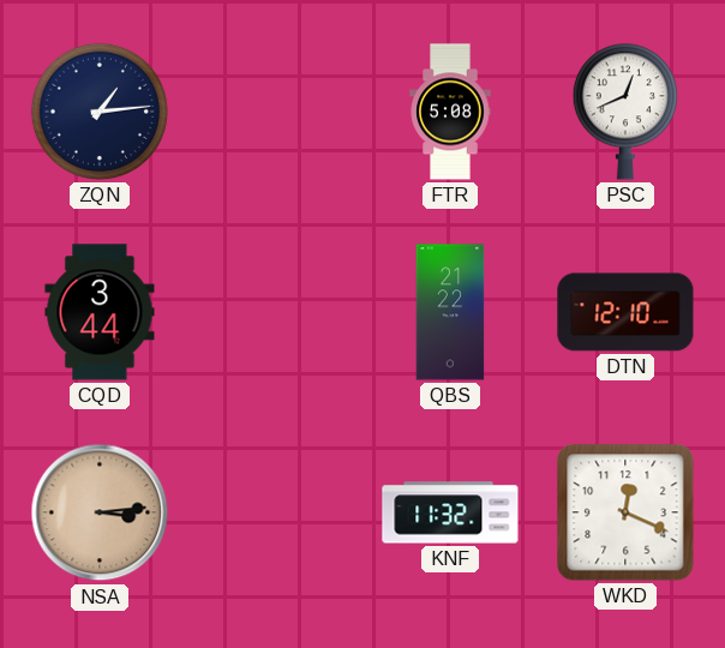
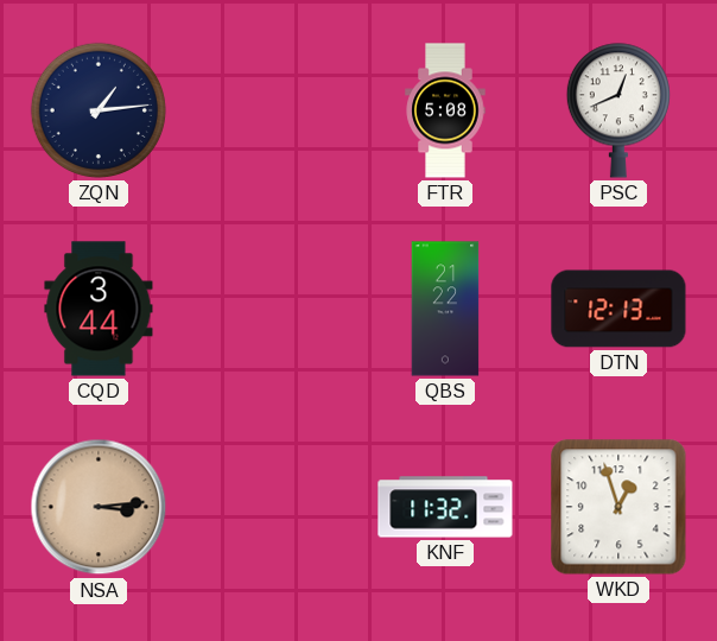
DTN: 12:10 -> 12:13 (618, 309)
WKD: 12:19 -> 12:57 (618, 507)
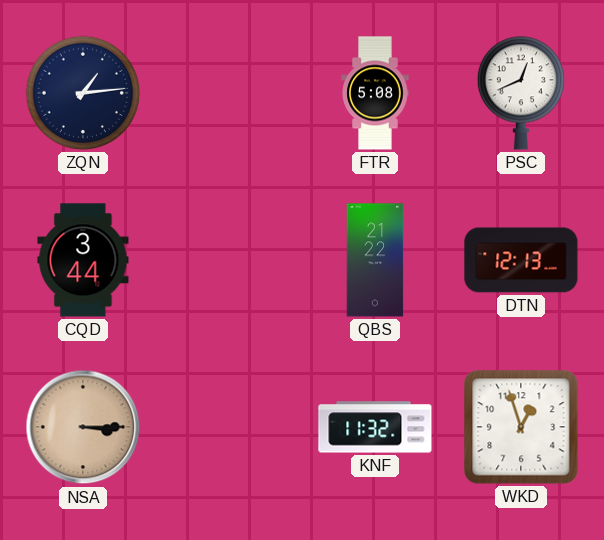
NSA: 3:14 -> 3:15 (83, 427)
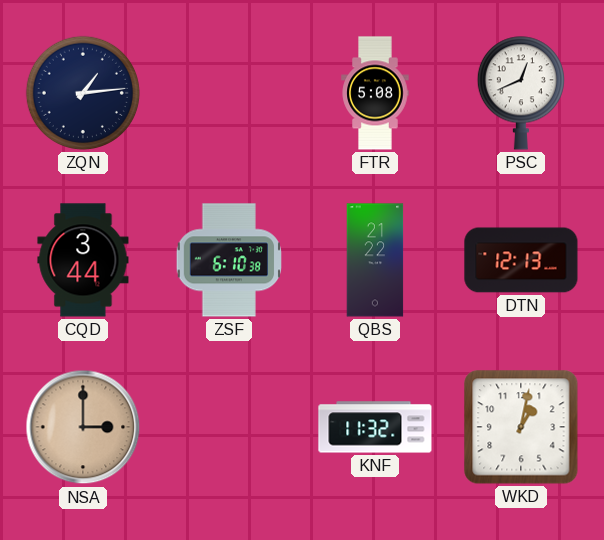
ZSF: none -> 6:10 (229, 260)
NSA: 3:15 -> 3:00 (83, 427)
WKD: 12:57 -> 1:02 (521, 427)
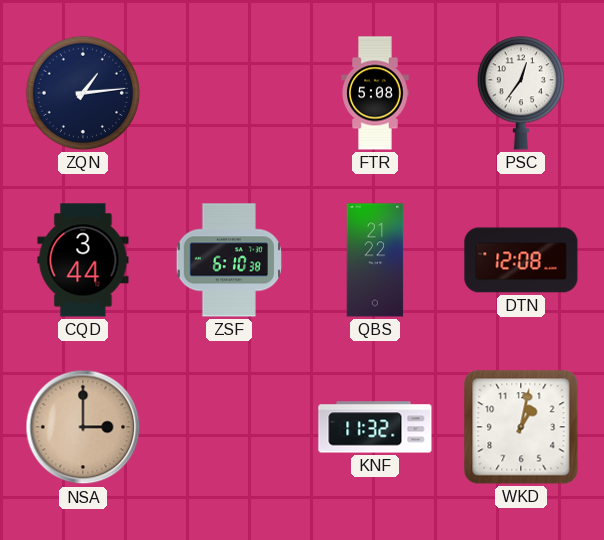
PSC: 12:41 -> 12:36 (521, 93)
DTN: 12:13 -> 12:08 (521, 260)
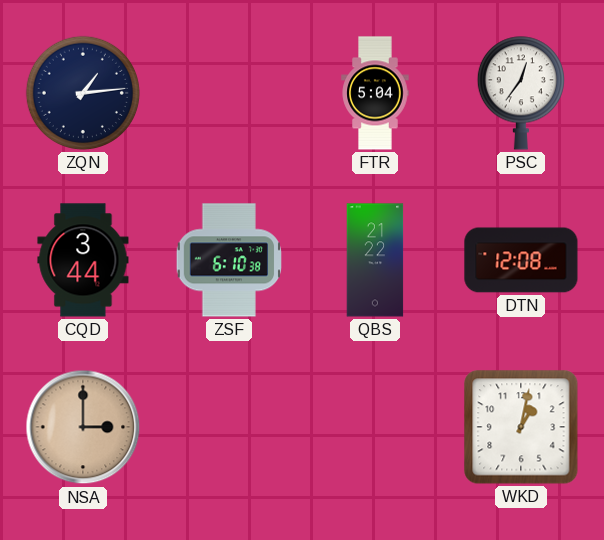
FTR: 5:08 -> 5:04 (375, 93)
KNF: 11:32 -> none (375, 427)
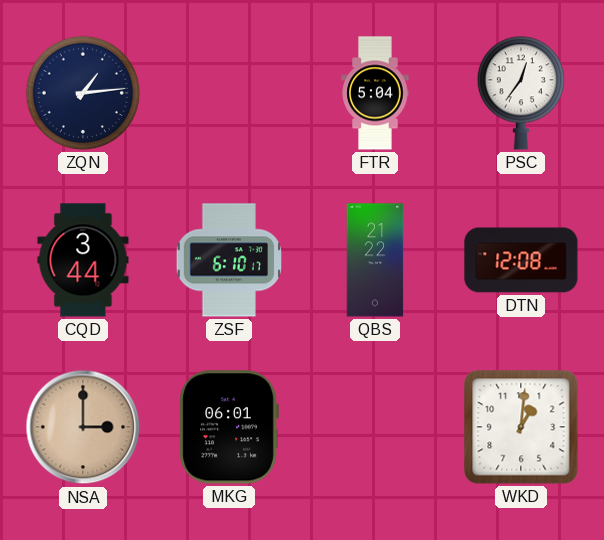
ZSF: 6:10:38 -> 6:10:17 (229, 260)
MKG: none -> 06:01 (229, 427)
WKD: 1:02 -> 1:01 (521, 427)
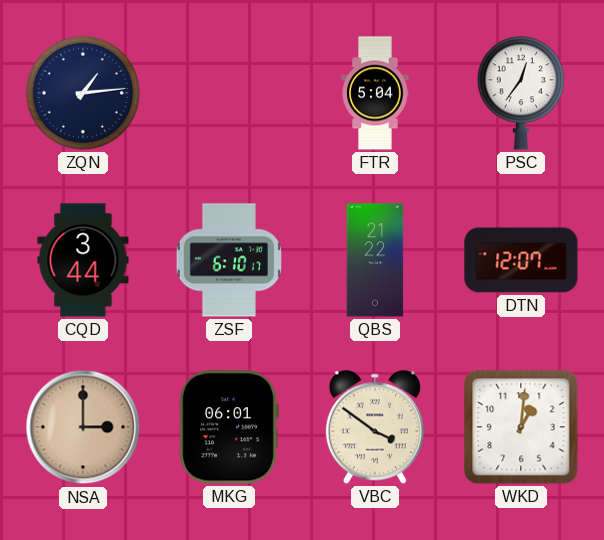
DTN: 12:08 -> 12:07 (521, 260)
VBC: none -> 3:51 (375, 427)
